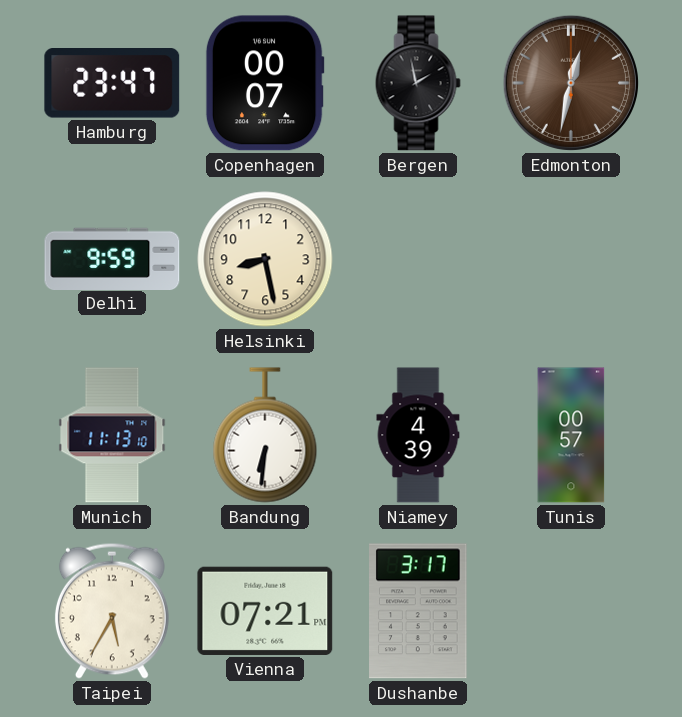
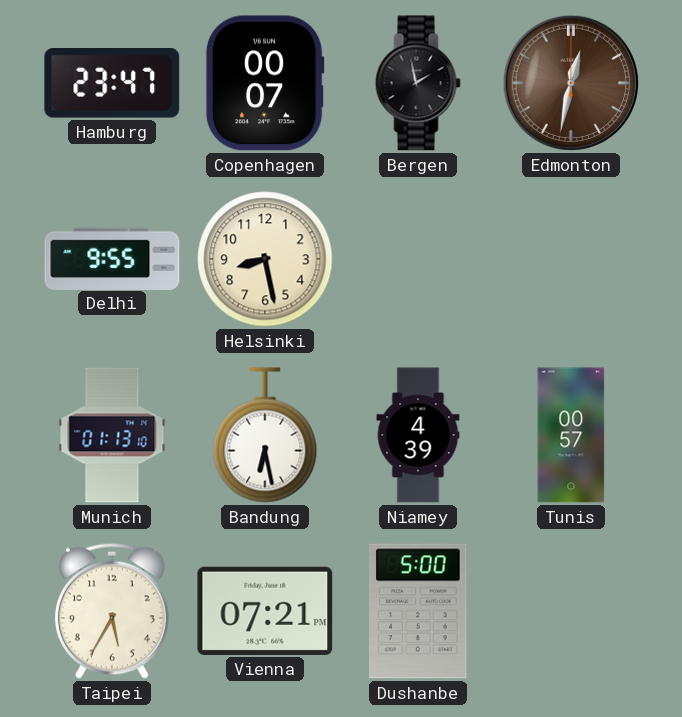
Delhi: 9:59 -> 9:55 (112, 258)
Munich: 11:13 -> 01:13 (112, 435)
Bandung: 6:31 -> 6:28 (265, 435)
Dushanbe: 3:17 -> 5:00 (418, 611)
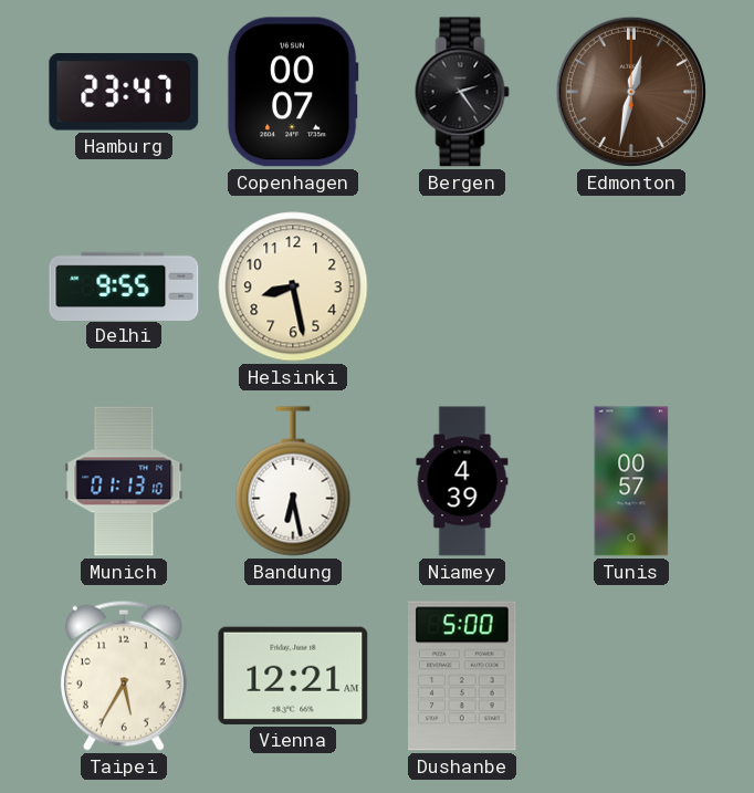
Bergen: 1:58 -> 2:24 (462, 92)
Vienna: 07:21 -> 12:21 (293, 676)
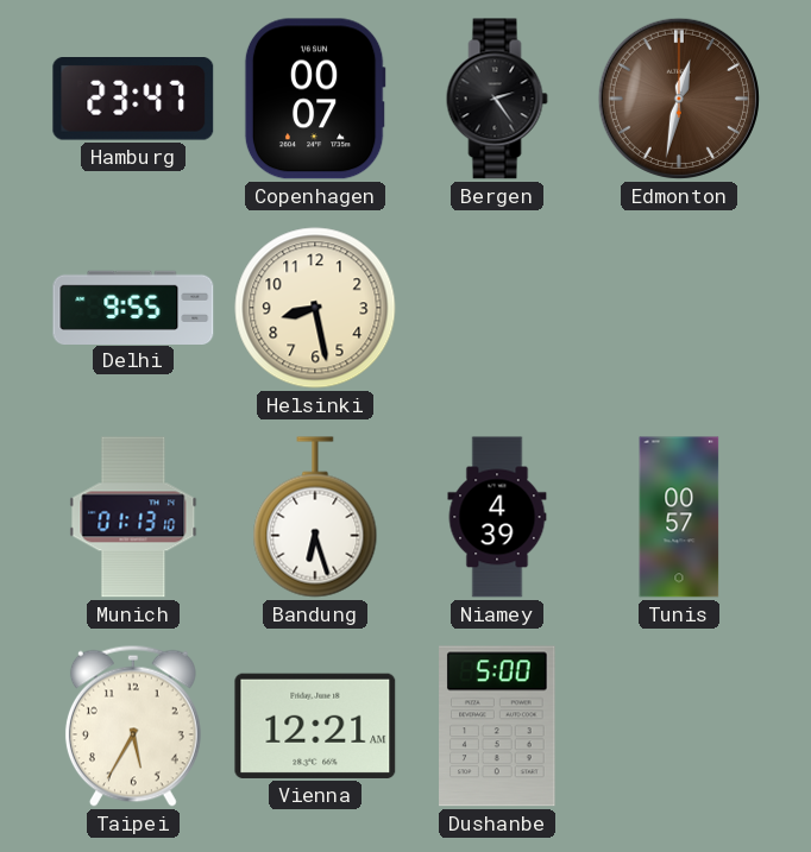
Bandung: 6:28 -> 6:27 (315, 517)
